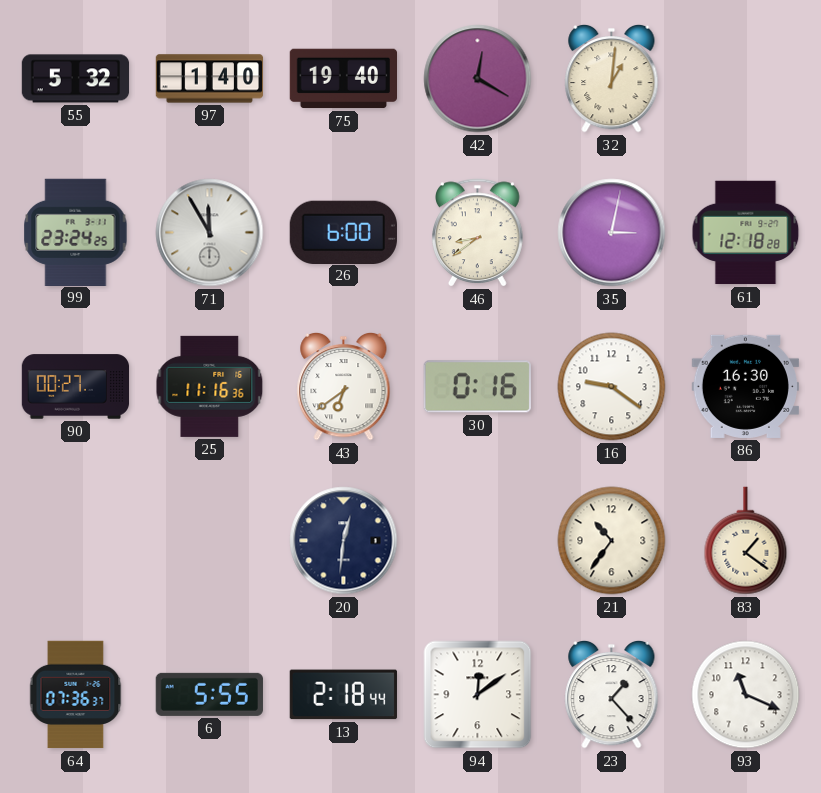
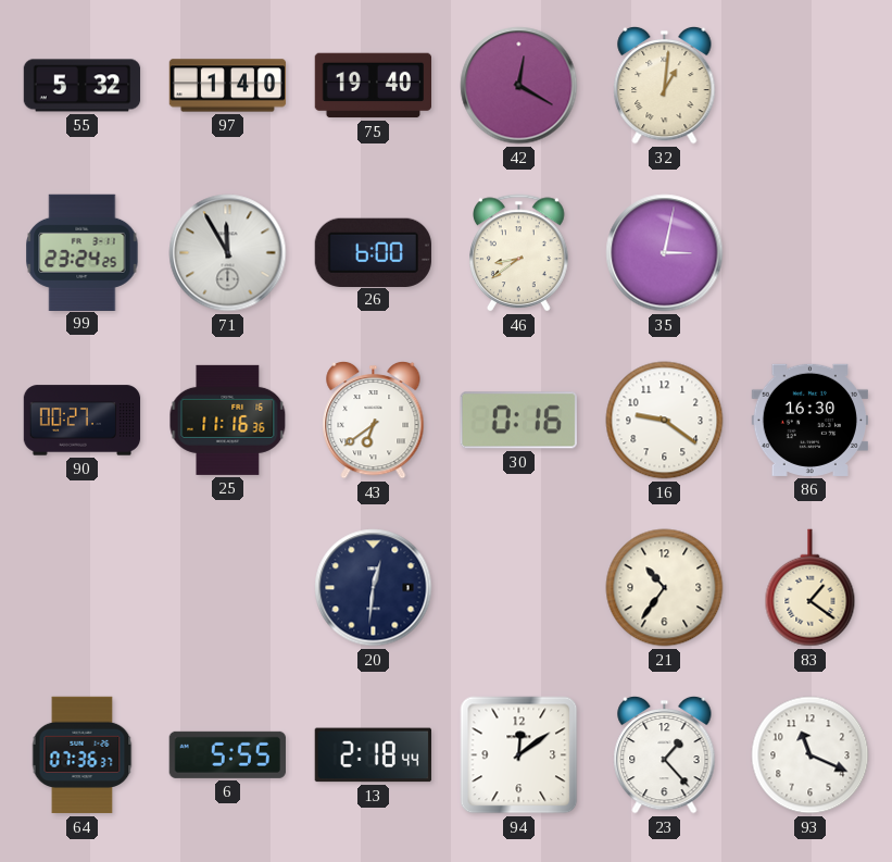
61: 12:18 -> none (746, 233)
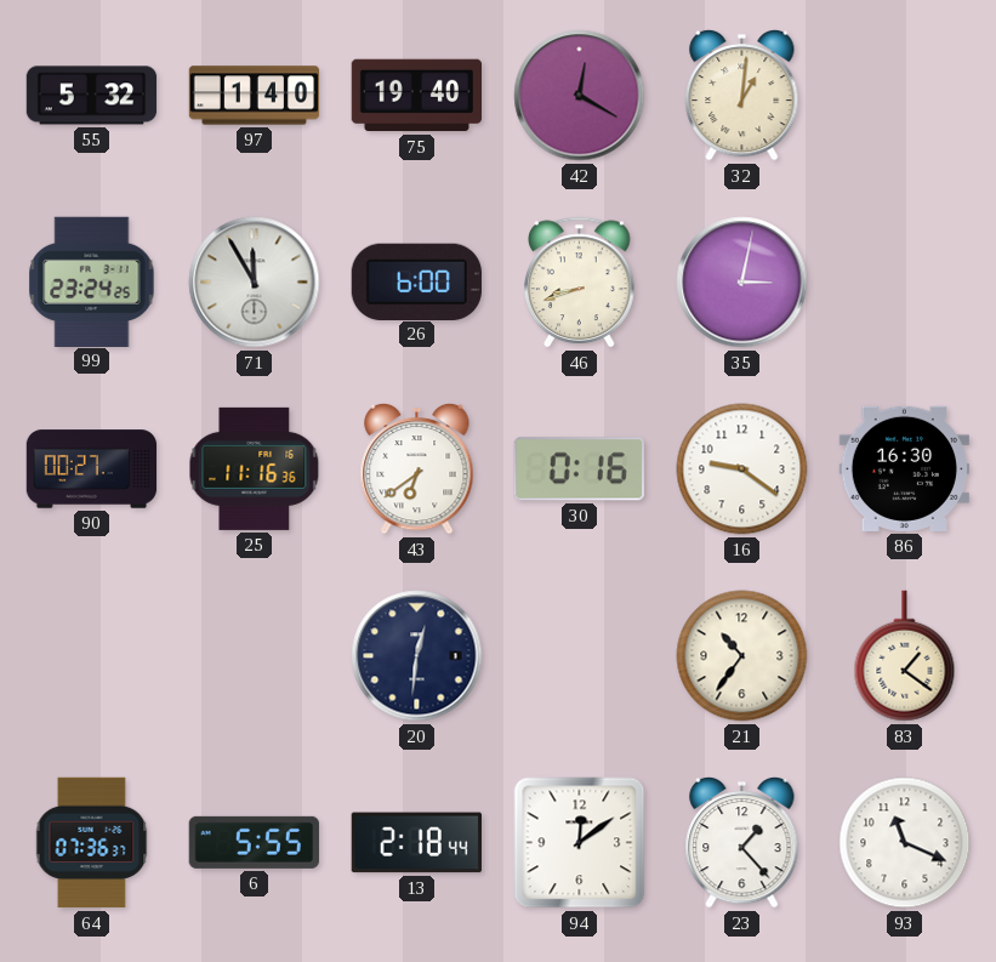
46: 8:39 -> 8:42 (580, 283)
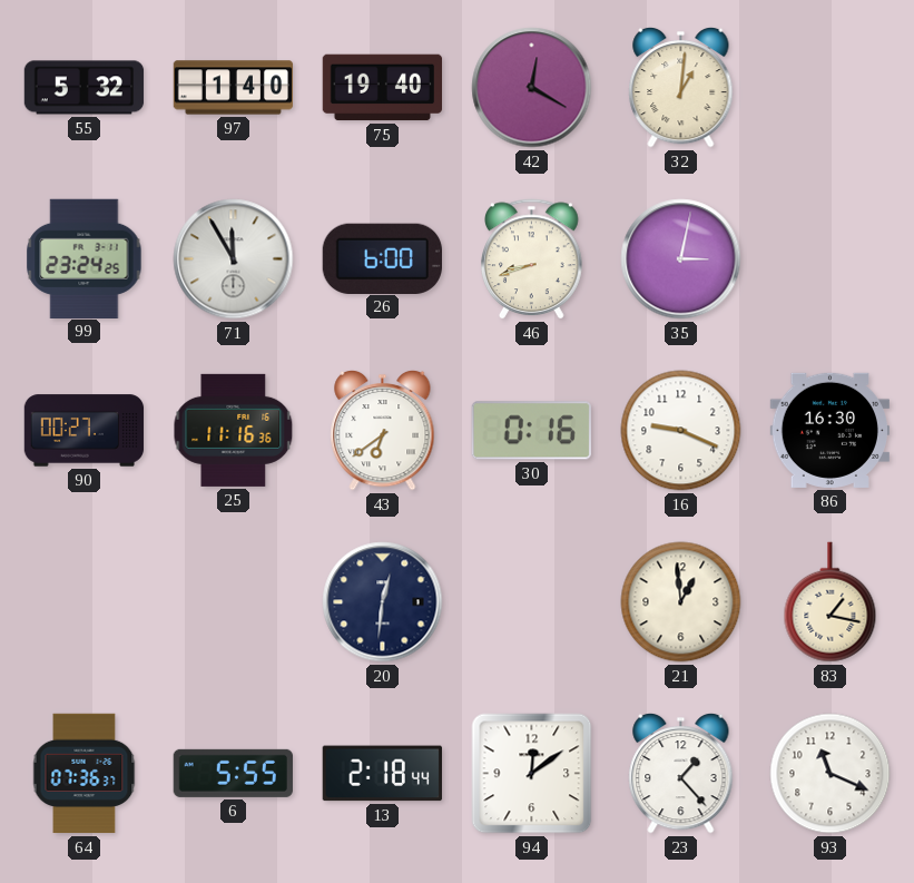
16: 9:21 -> 9:19 (681, 431)
21: 10:36 -> 12:59 (681, 602)
83: 1:21 -> 1:17 (831, 602)
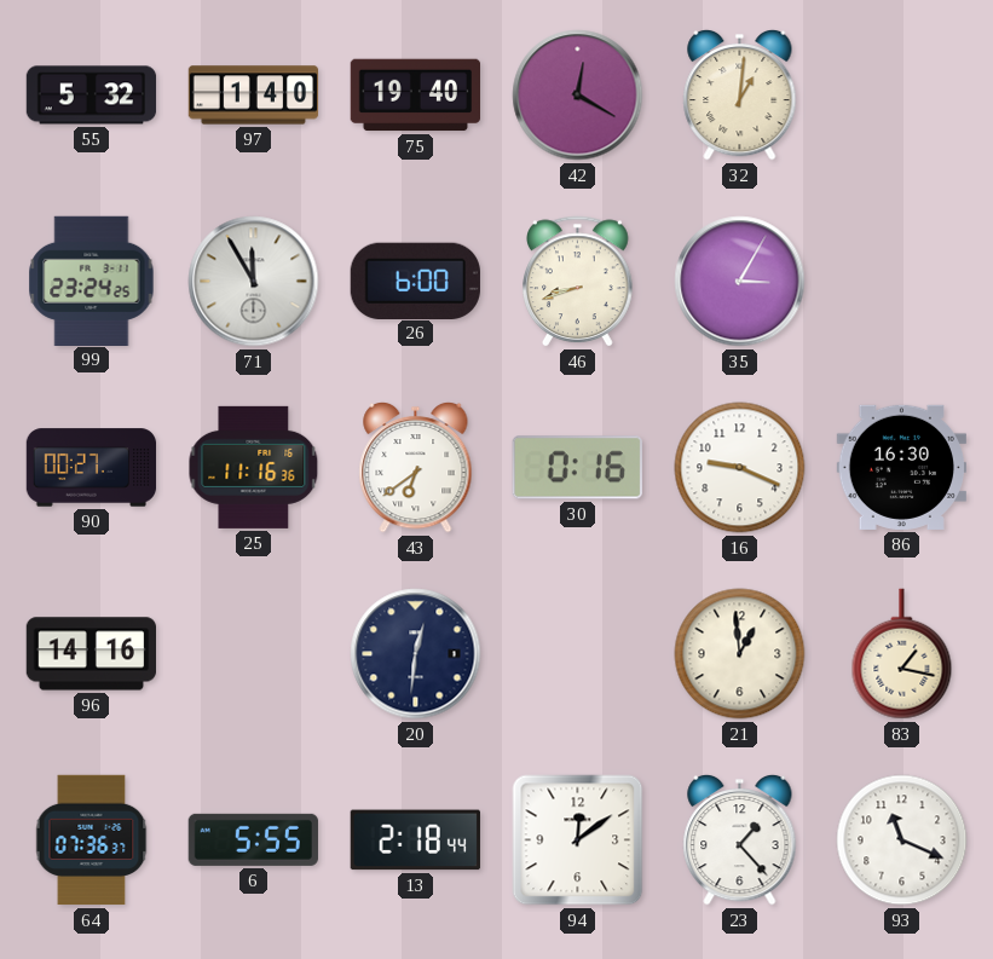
35: 3:02 -> 3:05 (740, 282)
96: none -> 14:16 (91, 654)
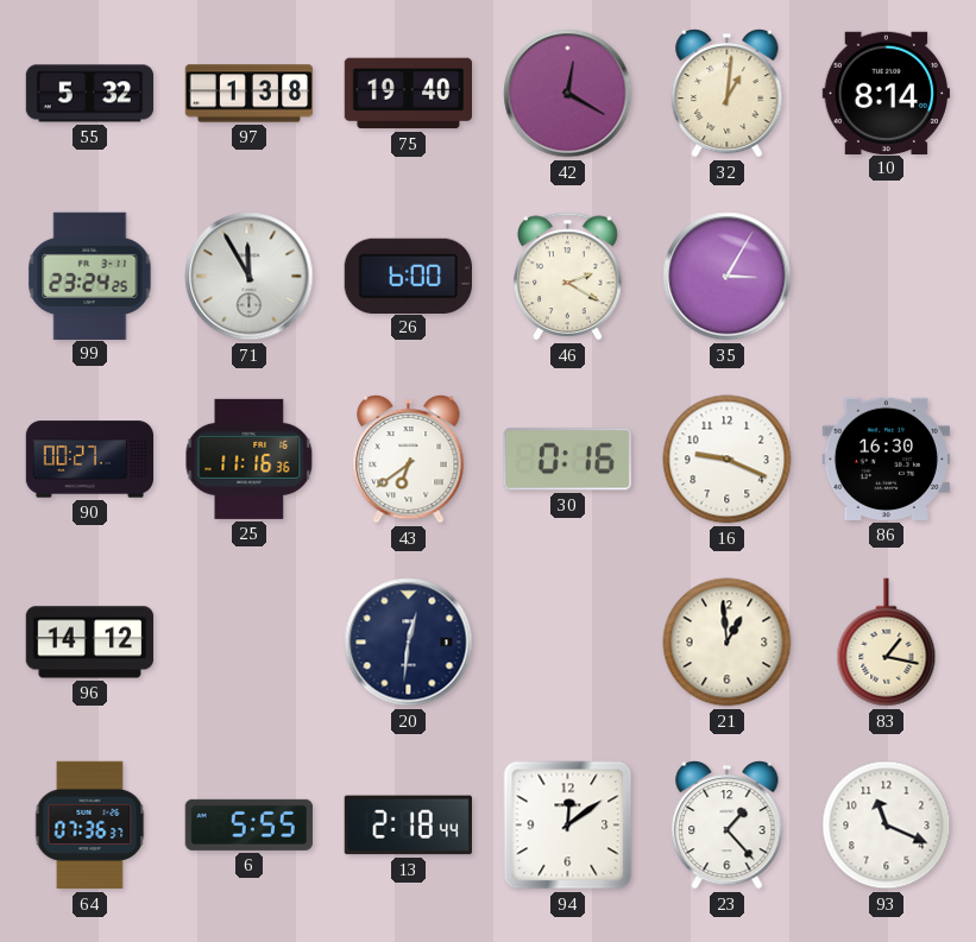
97: 1:40 -> 1:38 (250, 94)
10: none -> 8:14 (886, 93)
46: 8:42 -> 2:20 (568, 277)
96: 14:16 -> 14:12 (89, 643)
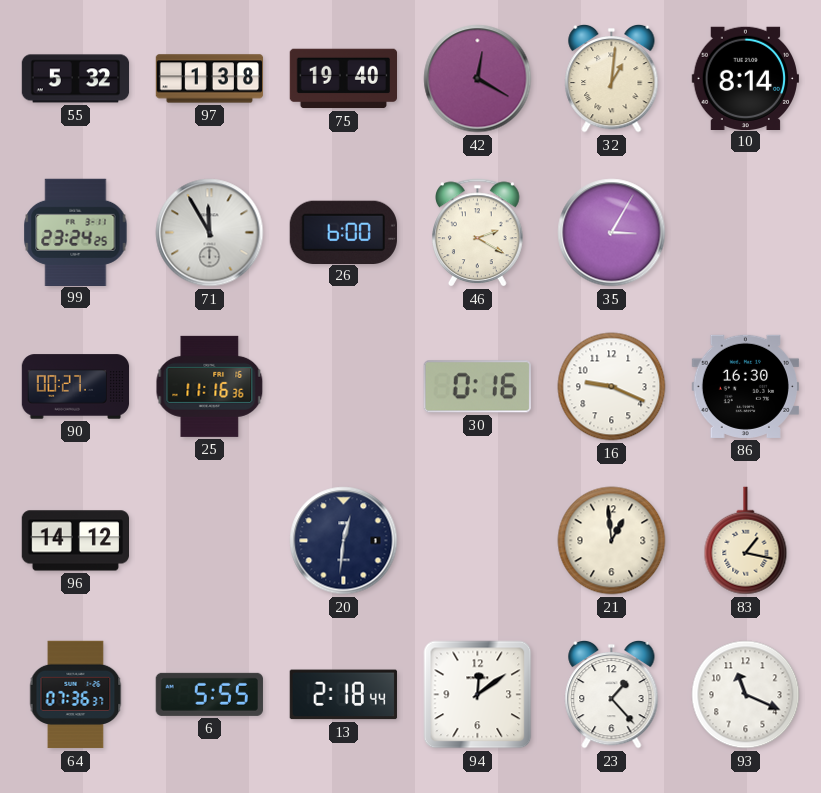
43: 6:39 -> none (409, 459)
